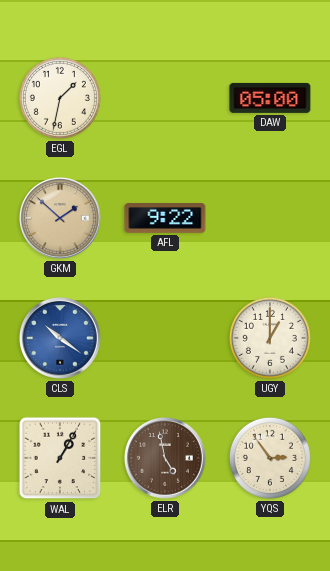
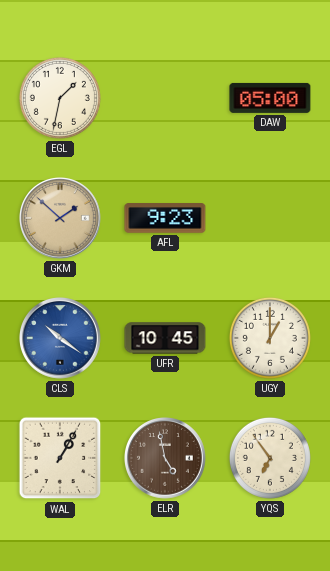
AFL: 9:22 -> 9:23 (165, 218)
UFR: none -> 10:45 (165, 338)
YQS: 2:54 -> 6:54 (270, 458)
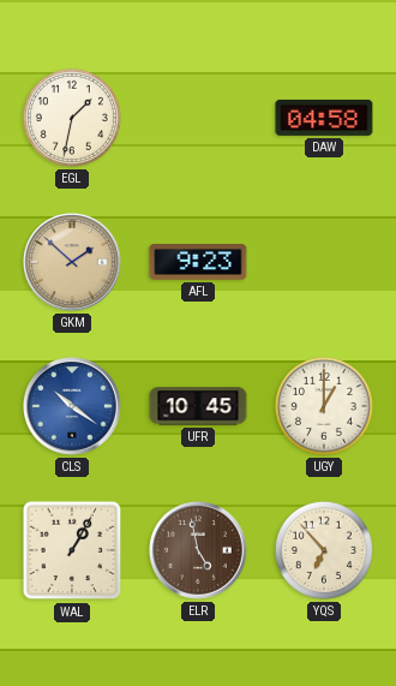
DAW: 05:00 -> 04:58 (324, 118)
YQS: 6:54 -> 6:53 (324, 550)
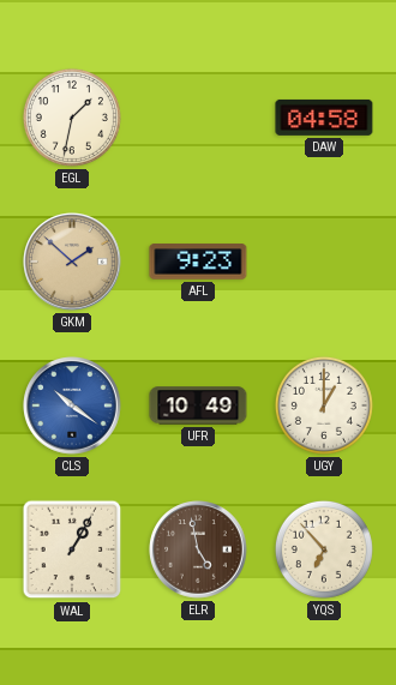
UFR: 10:45 -> 10:49 (198, 405)
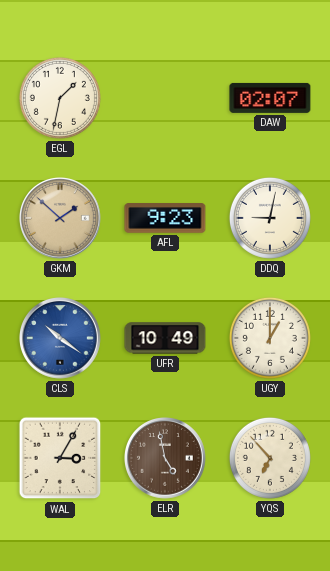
DAW: 04:58 -> 02:07 (270, 98)
DDQ: none -> 9:02 (270, 218)
WAL: 1:05 -> 3:05 (60, 458)
